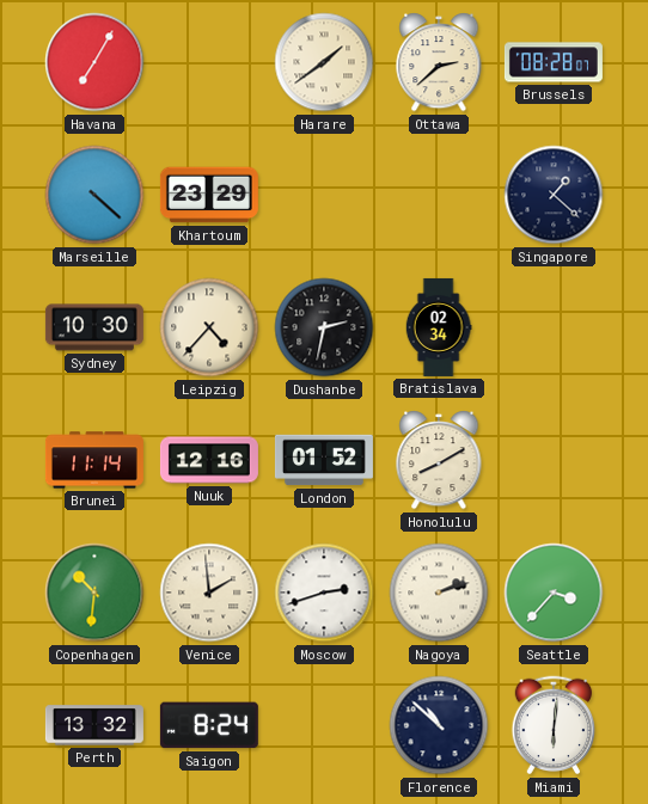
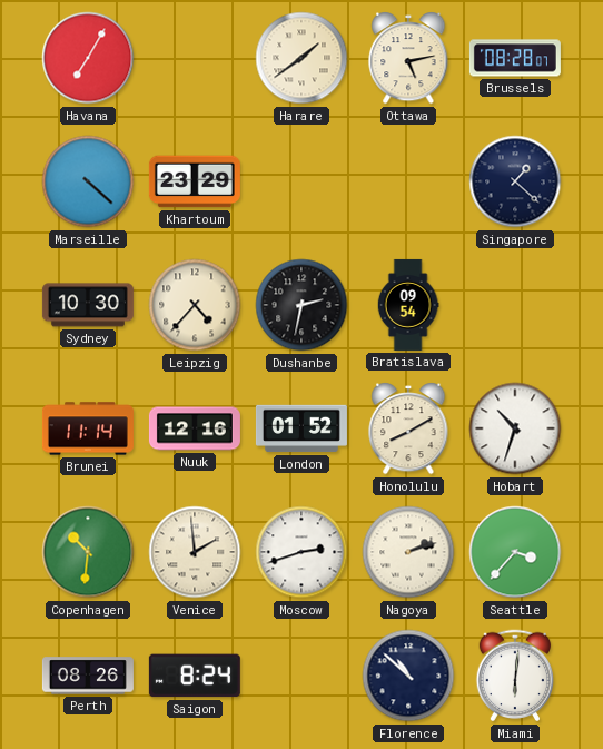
Ottawa: 2:38 -> 5:13 (408, 58)
Bratislava: 02:34 -> 09:54 (408, 305)
Hobart: none -> 10:33 (515, 428)
Perth: 13:32 -> 08:26 (88, 676)
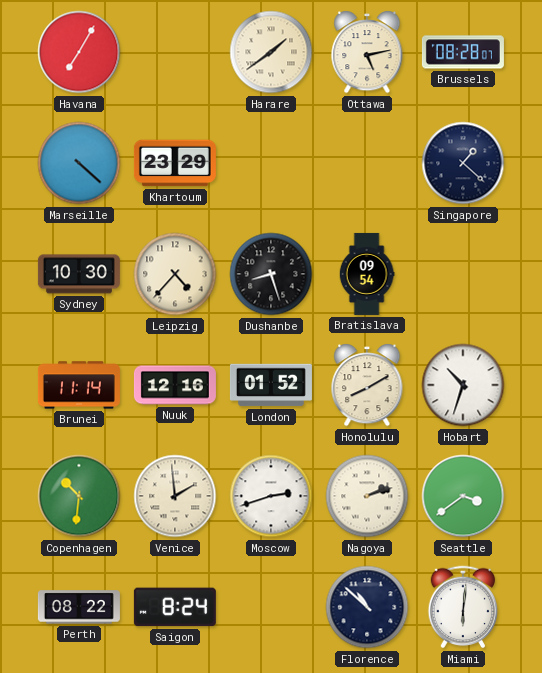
Dushanbe: 2:32 -> 8:27 (271, 274)
Seattle: 3:37 -> 3:39 (463, 496)
Perth: 08:26 -> 08:22 (79, 607)
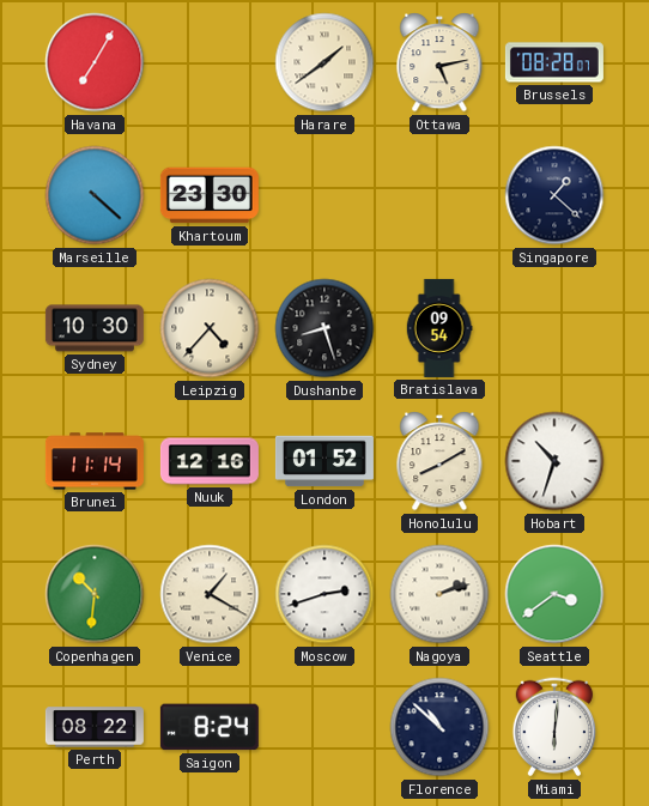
Khartoum: 23:29 -> 23:30 (210, 195)
Venice: 1:59 -> 1:20 (210, 594)
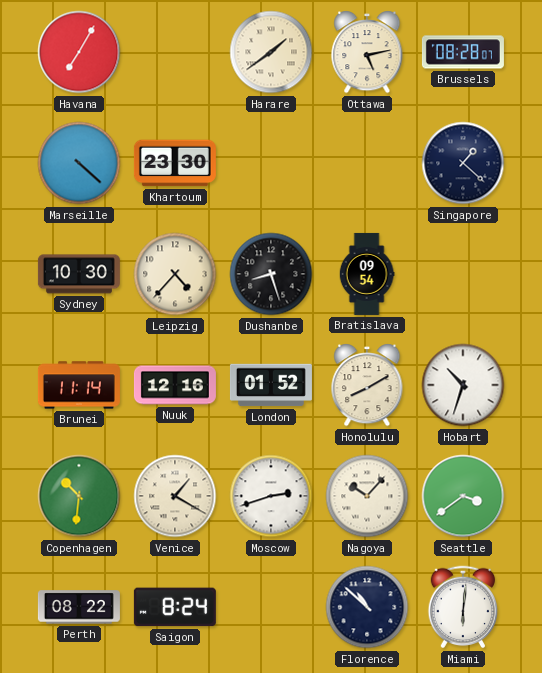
Nagoya: 2:12 -> 10:07 (367, 496)
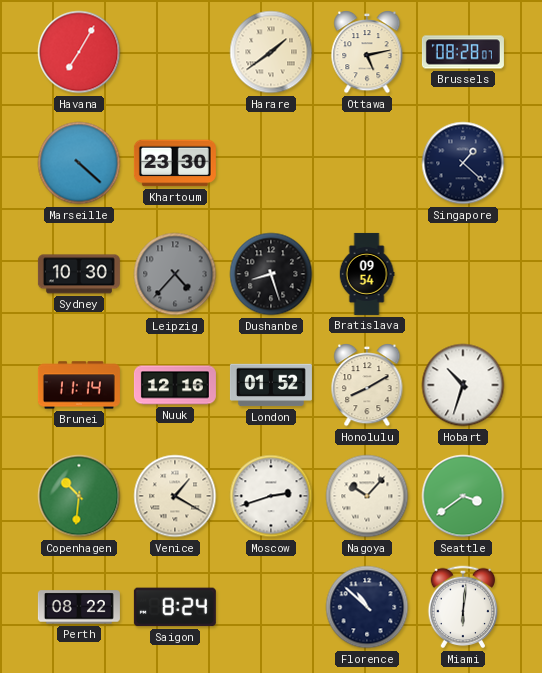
Leipzig dial: cream -> grey (175, 274)
